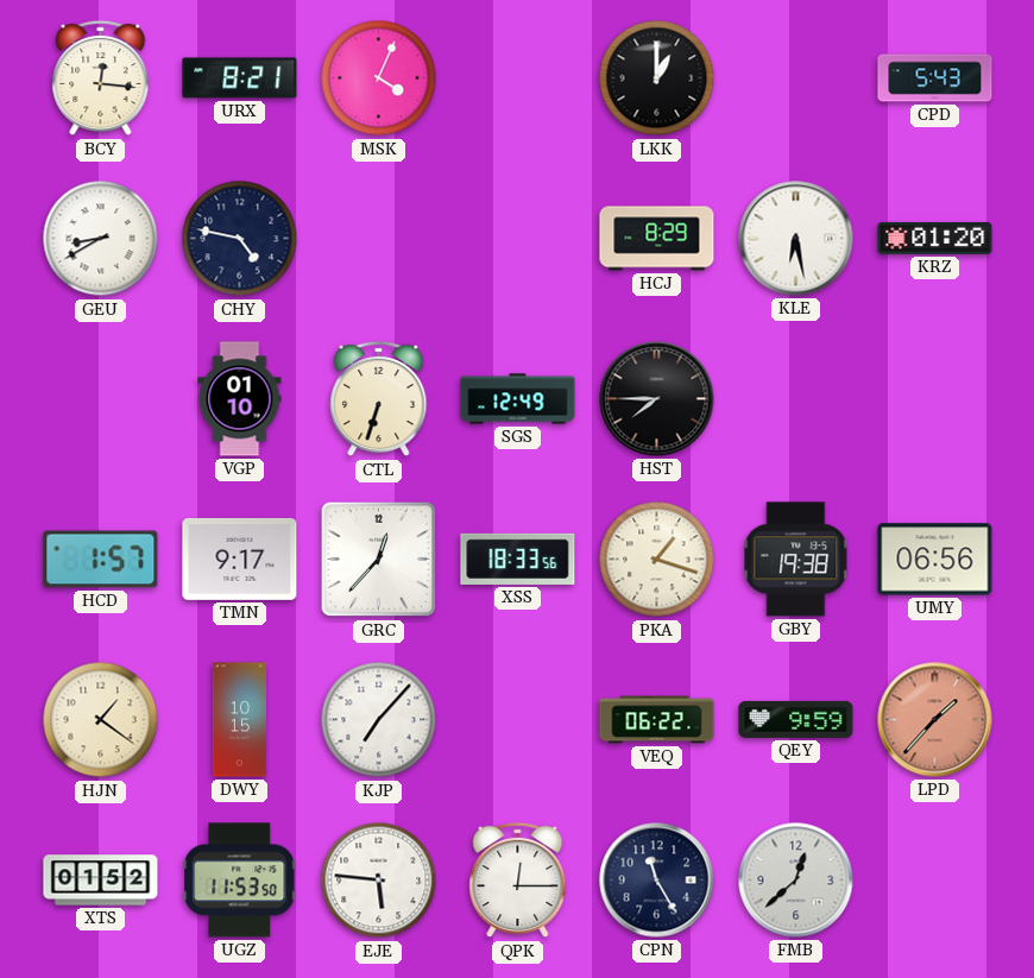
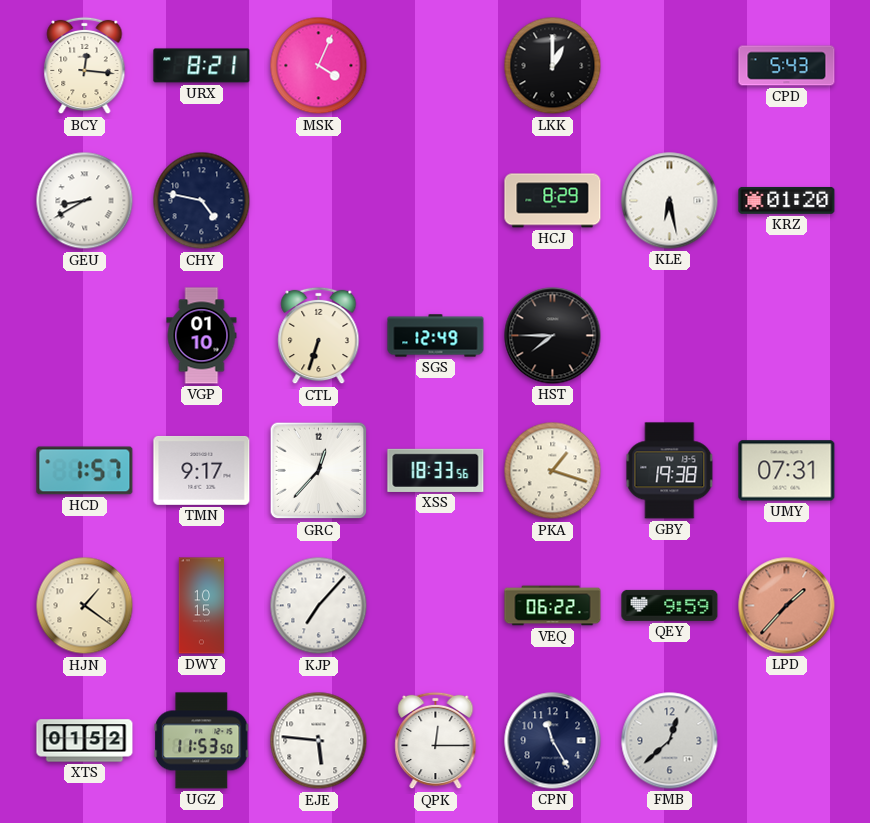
UMY: 06:56 -> 07:31 (787, 471)
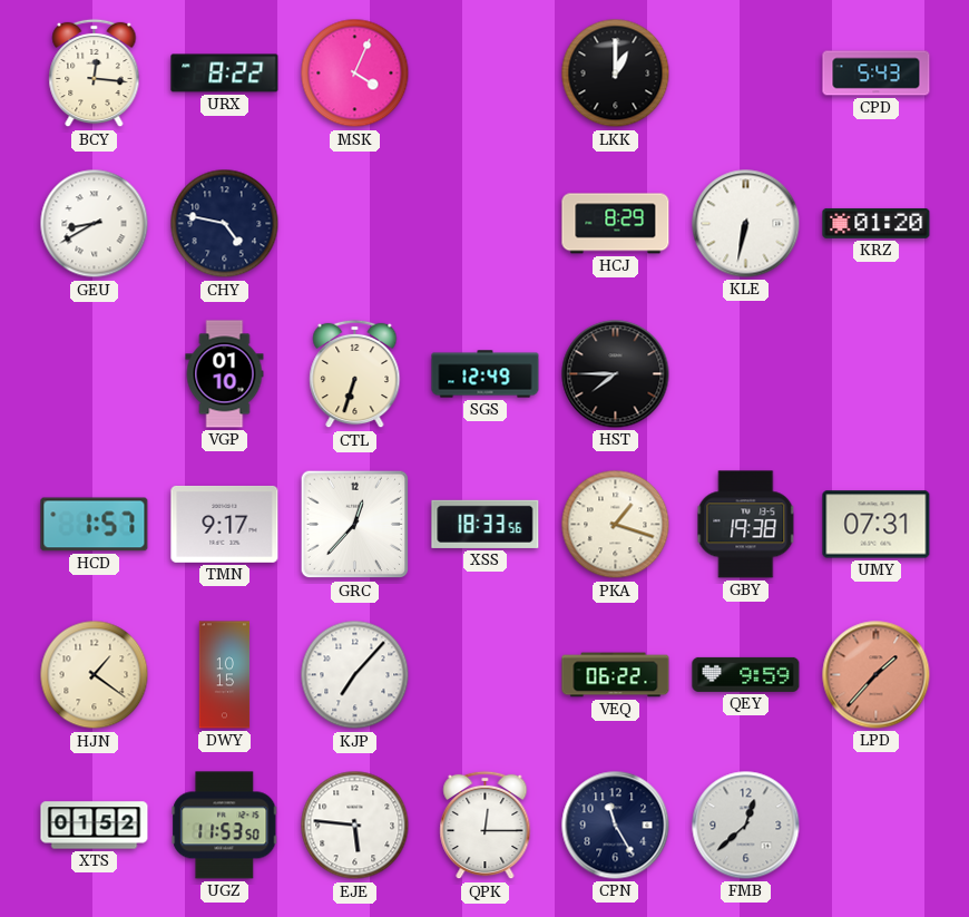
URX: 8:21 -> 8:22 (225, 74)
KLE: 6:28 -> 6:32 (746, 224)
